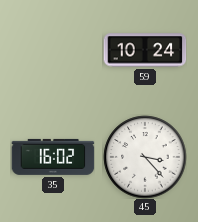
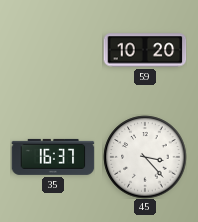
59: 10:24 -> 10:20 (145, 50)
35: 16:02 -> 16:37 (53, 157)
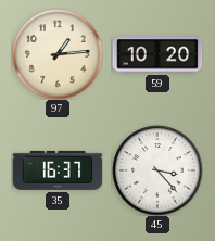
97: none -> 1:14 (58, 54)
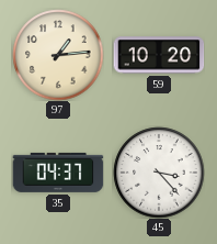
35: 16:37 -> 04:37 (58, 173)
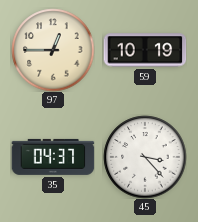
97: 1:14 -> 12:45 (53, 50)
59: 10:20 -> 10:19 (145, 50)
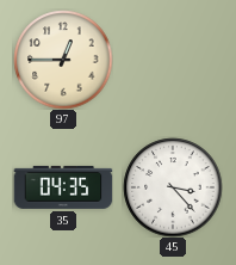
59: 10:19 -> none (145, 50)
35: 04:37 -> 04:35 (63, 187)
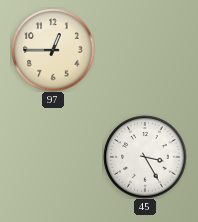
35: 04:35 -> none (63, 187)
45: 3:23 -> 3:25 (145, 157)
